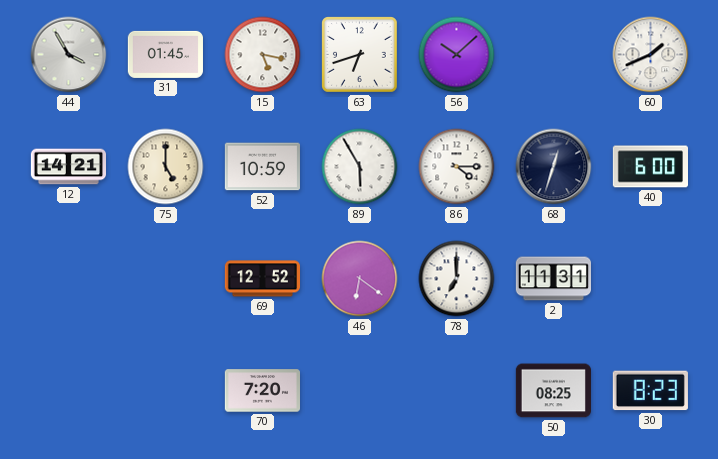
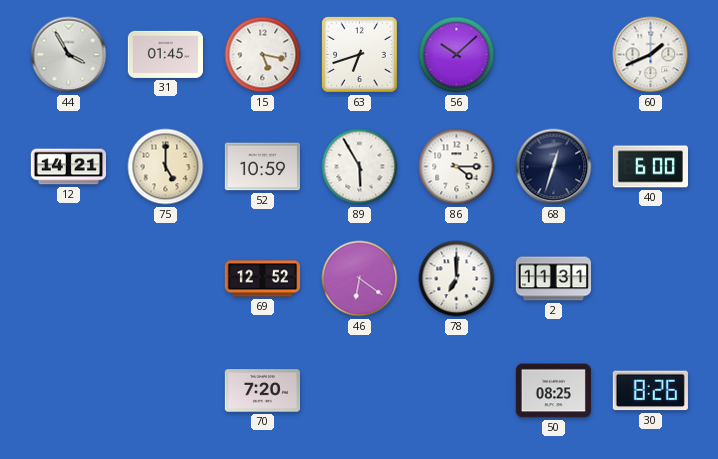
30: 8:23 -> 8:26 (650, 391)
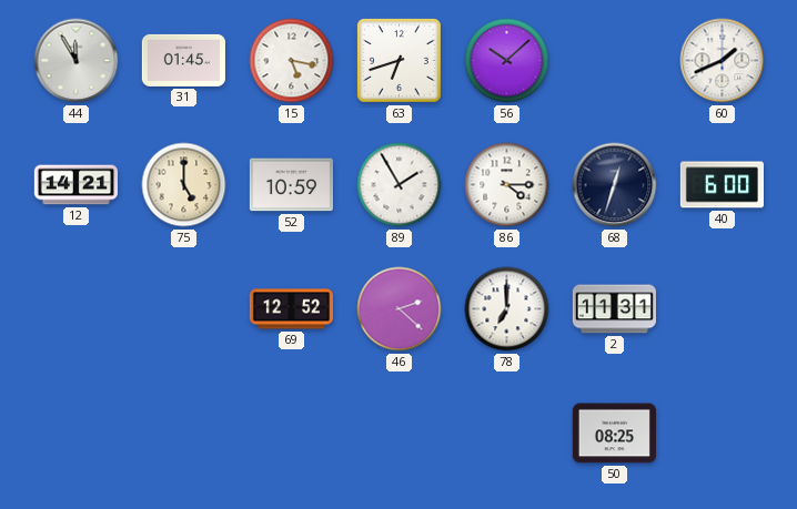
44: 3:55 -> 11:55 (77, 61)
89: 5:55 -> 1:55 (400, 185)
46: 6:21 -> 2:22 (400, 309)
70: 7:20 -> none (262, 391)
30: 8:26 -> none (650, 391)
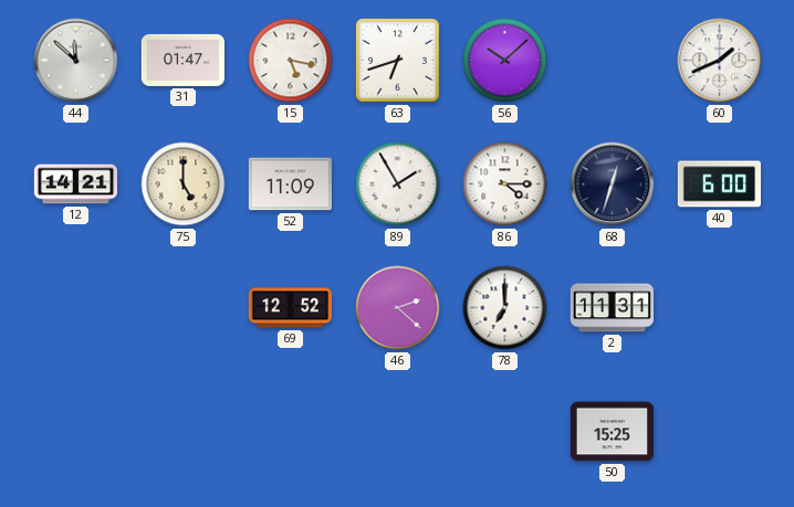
44: 11:55 -> 11:52 (76, 61)
31: 01:45 -> 01:47 (182, 60)
52: 10:59 -> 11:09 (290, 184)
50: 08:25 -> 15:25 (612, 432)
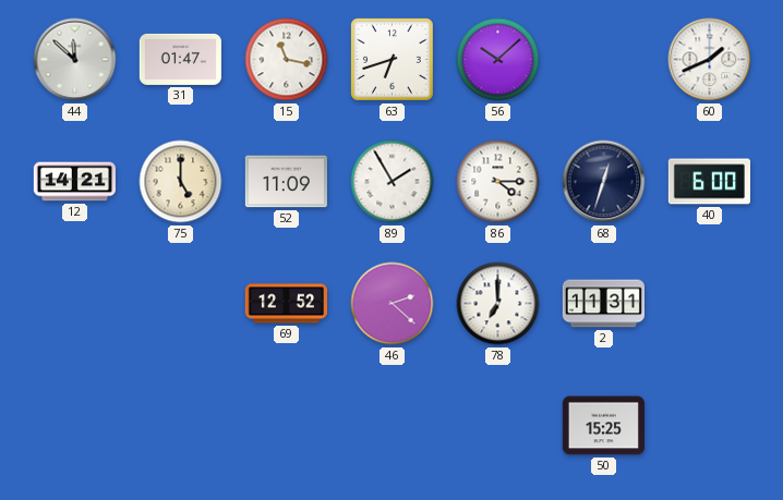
15: 5:17 -> 11:17 (287, 60)
